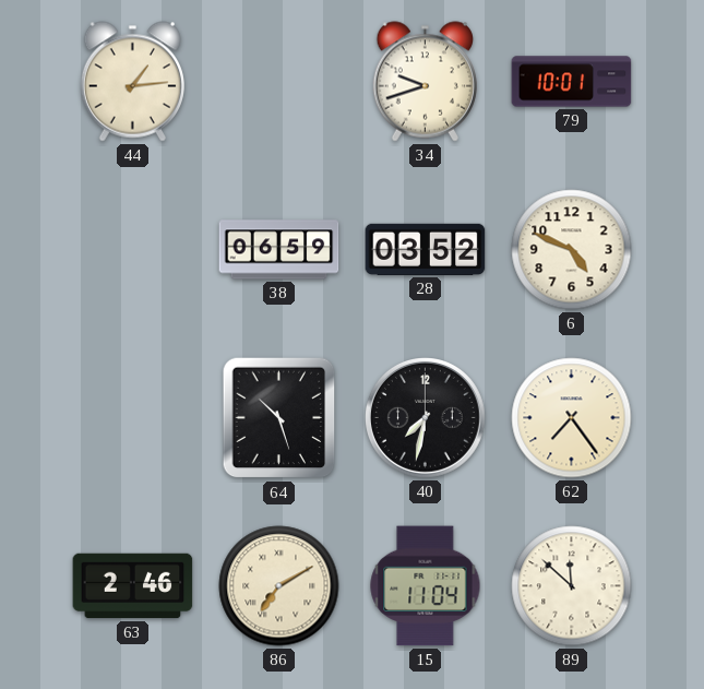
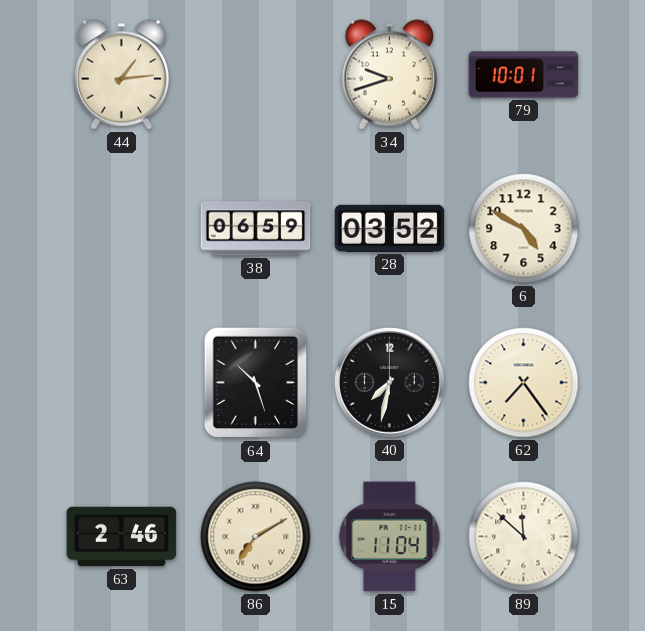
6: 4:49 -> 4:50 (524, 229)
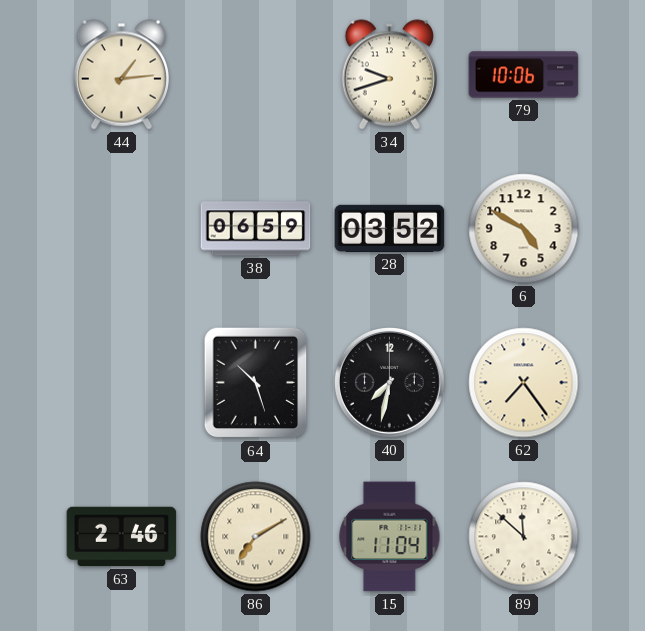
79: 10:01 -> 10:06 (524, 75)
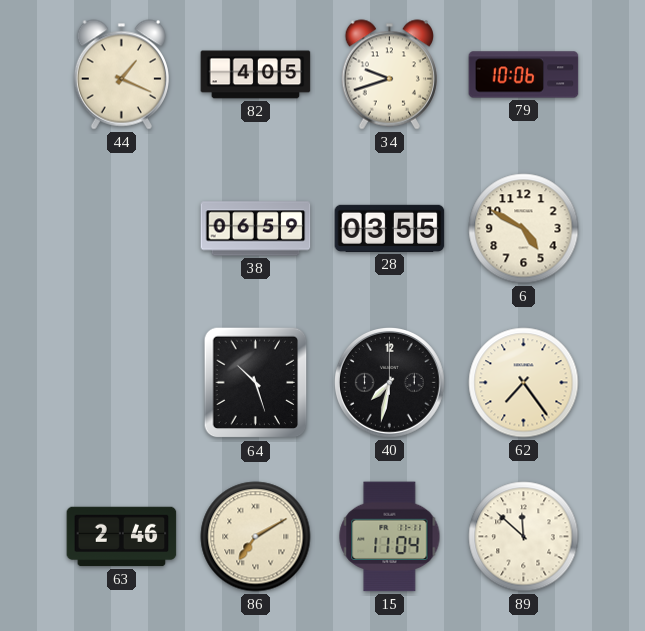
44: 1:14 -> 1:19 (121, 75)
82: none -> 4:05 (256, 75)
28: 03:52 -> 03:55 (390, 228)
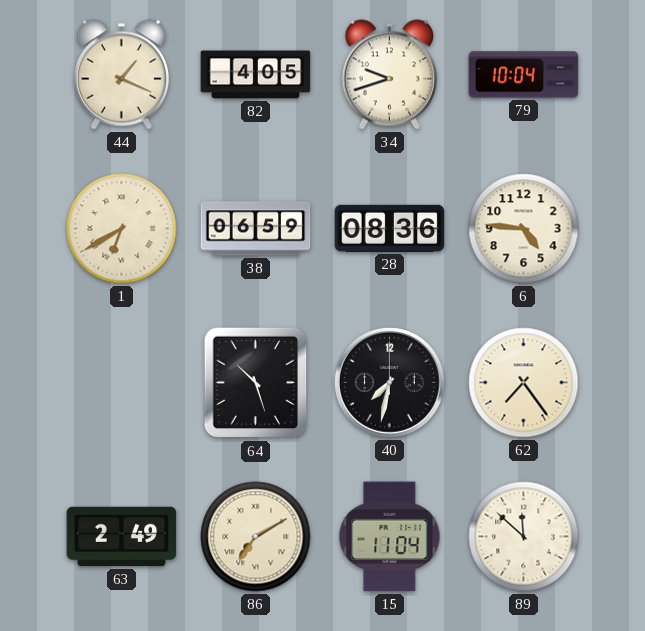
79: 10:06 -> 10:04 (524, 75)
1: none -> 6:40 (122, 229)
28: 03:55 -> 08:36 (390, 228)
6: 4:50 -> 4:46 (524, 229)
63: 2:46 -> 2:49 (122, 537)
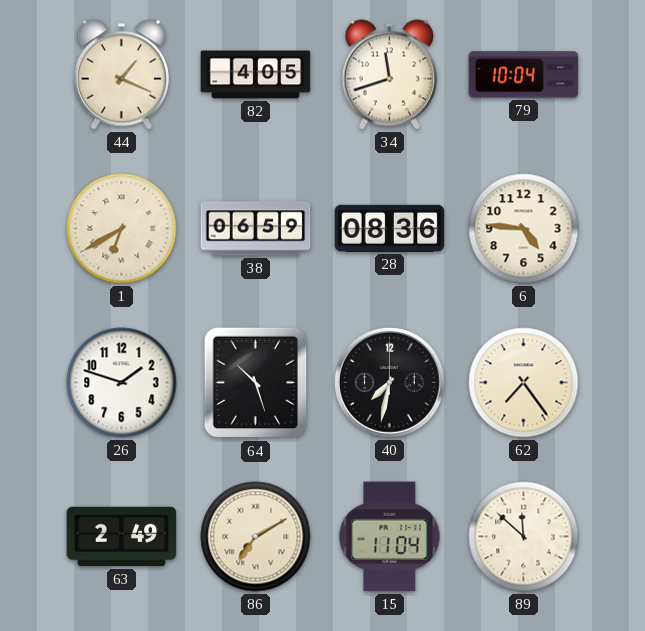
34: 9:42 -> 11:42 (389, 75)
26: none -> 1:48 (122, 383)
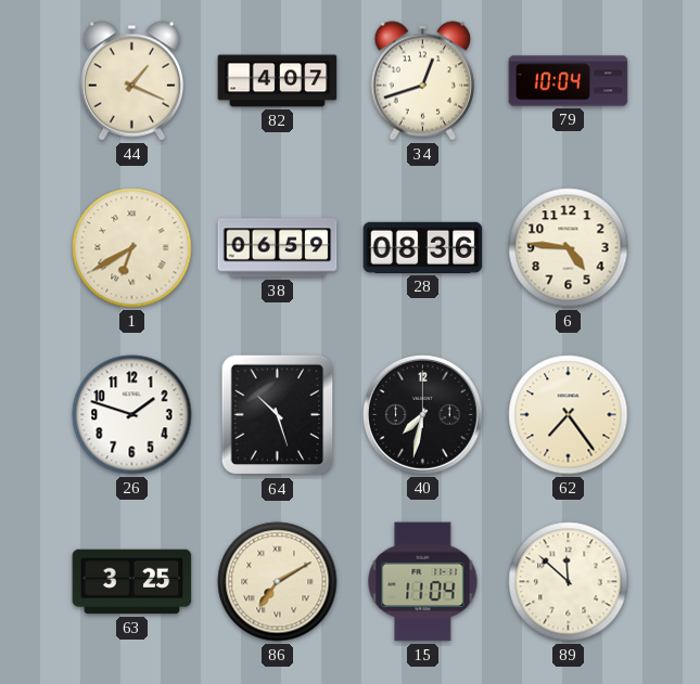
82: 4:05 -> 4:07 (278, 81)
34: 11:42 -> 12:42 (422, 81)
63: 2:49 -> 3:25 (132, 582)
